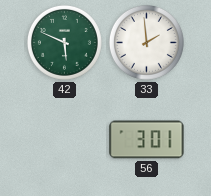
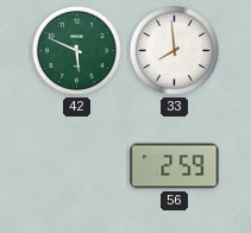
33: 1:59 -> 7:59 (174, 50)
56: 3:01 -> 2:59 (175, 166)
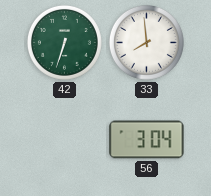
42: 5:49 -> 6:33 (64, 42)
56: 2:59 -> 3:04 (147, 140)
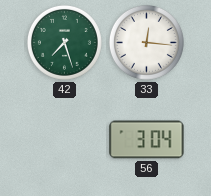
42: 6:33 -> 7:27 (64, 42)
33: 7:59 -> 12:16 (146, 42)
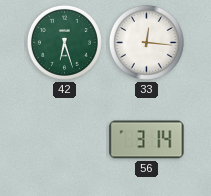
42: 7:27 -> 6:27 (64, 42)
56: 3:04 -> 3:14 (147, 140)
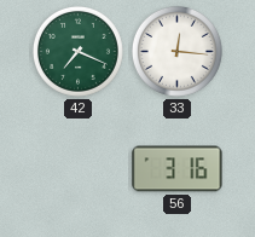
42: 6:27 -> 7:19 (77, 51)
56: 3:14 -> 3:16 (178, 169)
